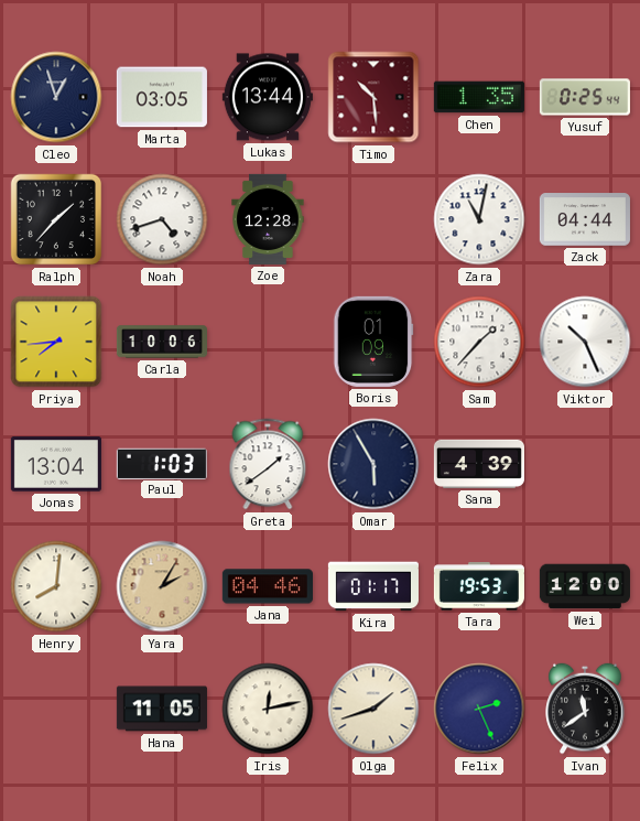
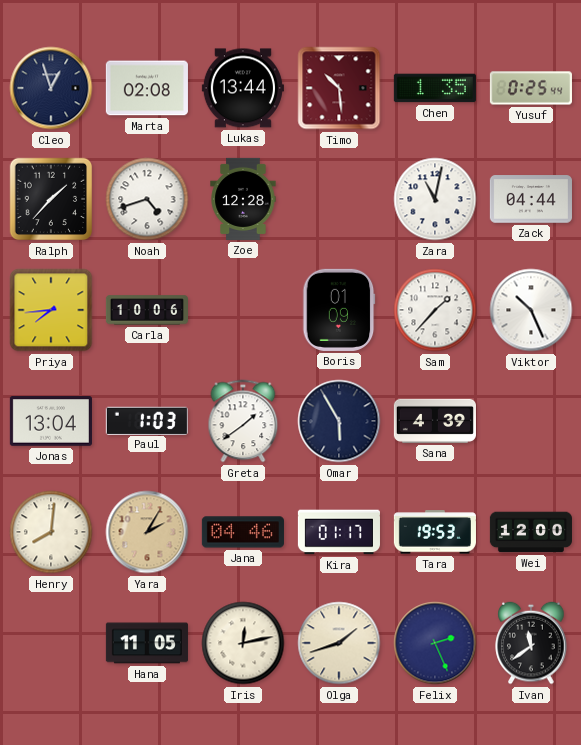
Marta: 03:05 -> 02:08 (147, 88)
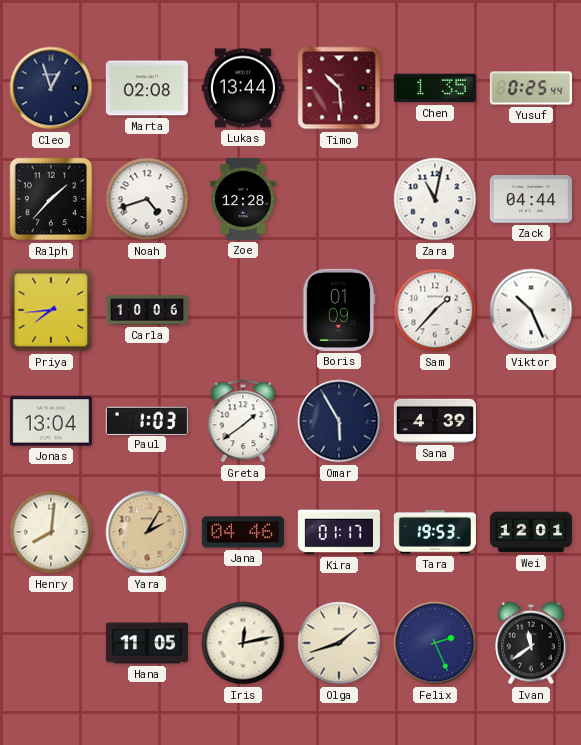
Wei: 12:00 -> 12:01 (531, 532)
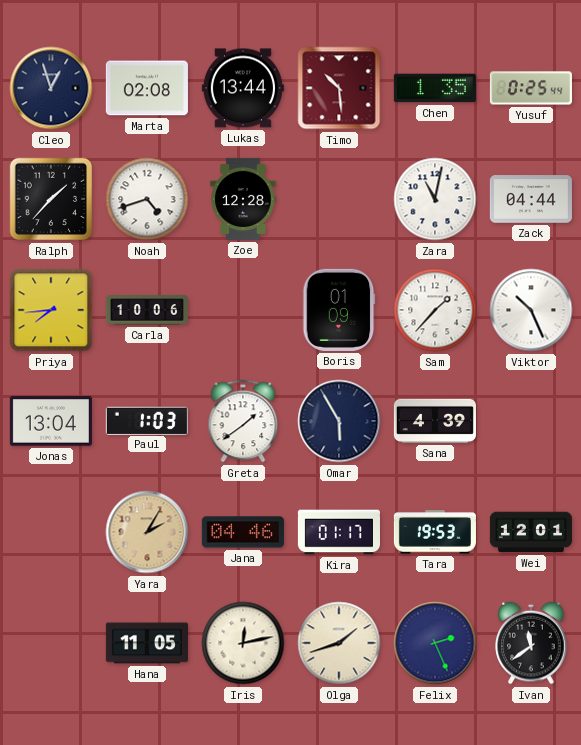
Henry: 8:01 -> none (51, 532)
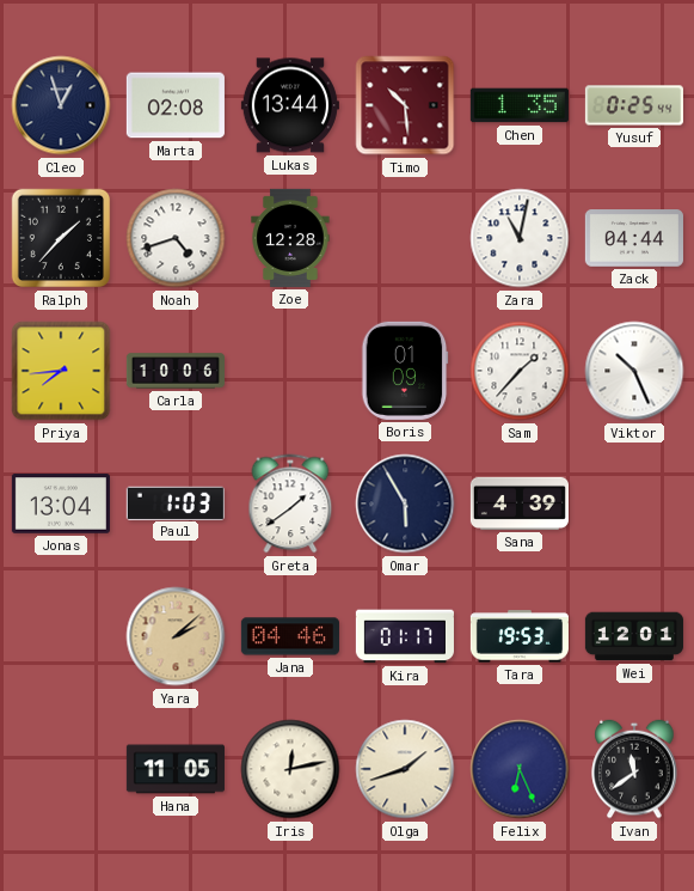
Yara: 2:05 -> 2:08 (176, 636)
Felix: 2:26 -> 6:26 (520, 769)
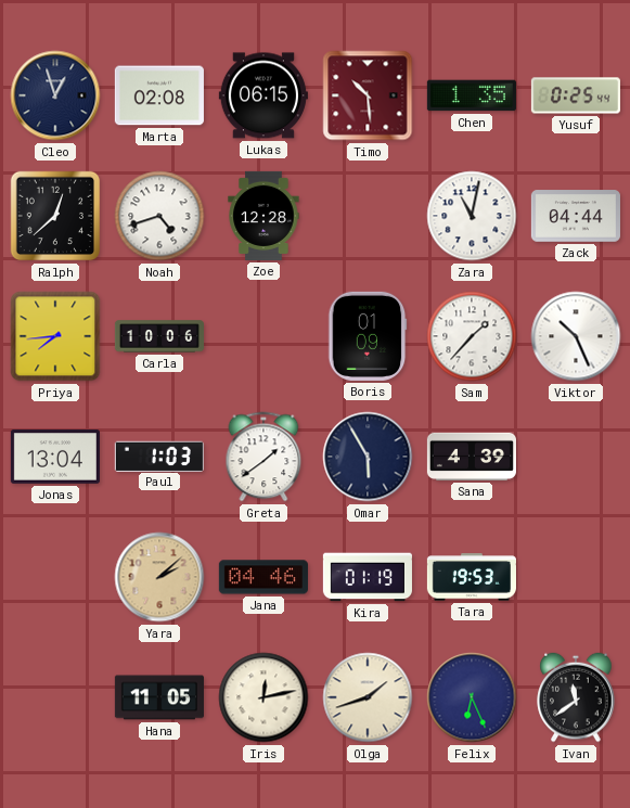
Lukas: 13:44 -> 06:15 (263, 95)
Ralph: 1:37 -> 12:38 (55, 216)
Kira: 01:17 -> 01:19 (368, 577)
Wei: 12:01 -> none (634, 636)
